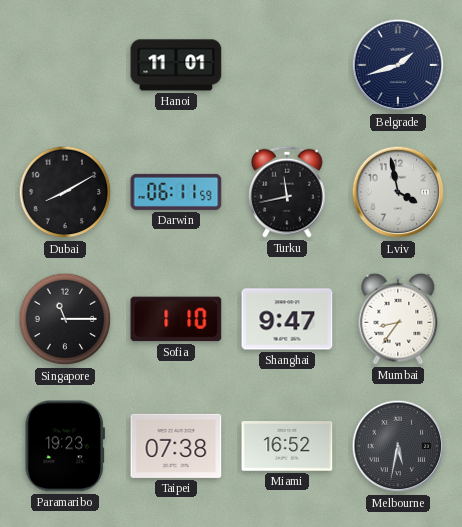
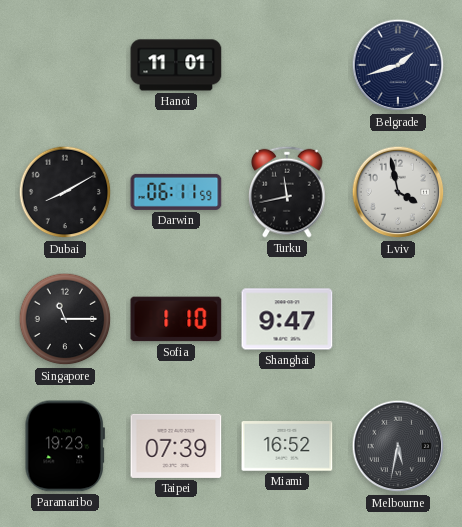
Mumbai: 8:36 -> none (398, 319)
Taipei: 07:38 -> 07:39 (176, 446)
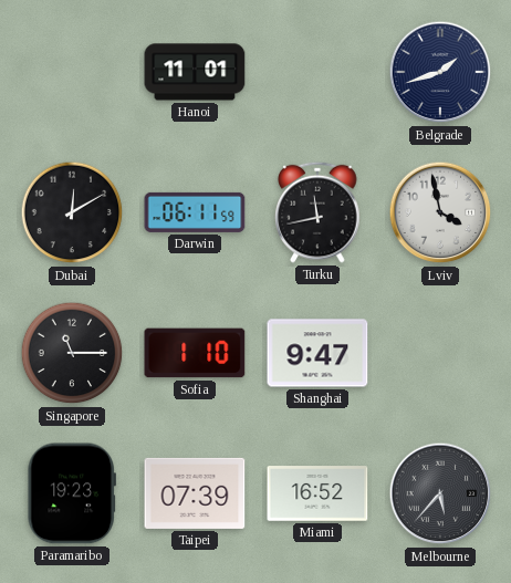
Dubai: 8:10 -> 12:10 (72, 212)
Melbourne: 5:32 -> 5:37 (440, 493)
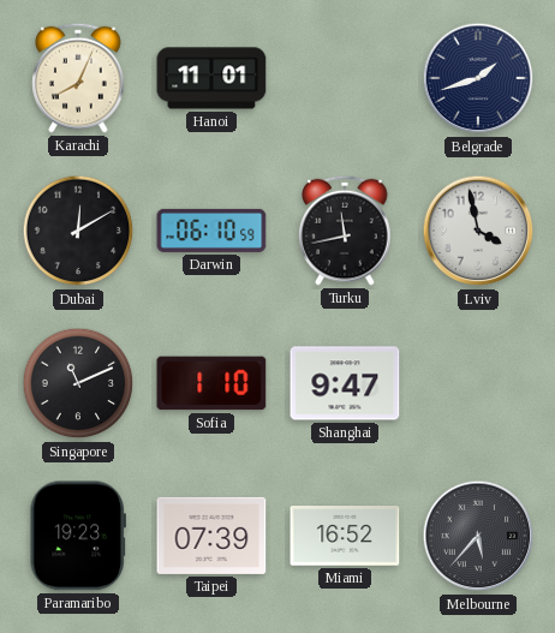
Karachi: none -> 8:04 (78, 78)
Darwin: 06:11 -> 06:10 (211, 231)
Singapore: 11:15 -> 11:11 (78, 383)
